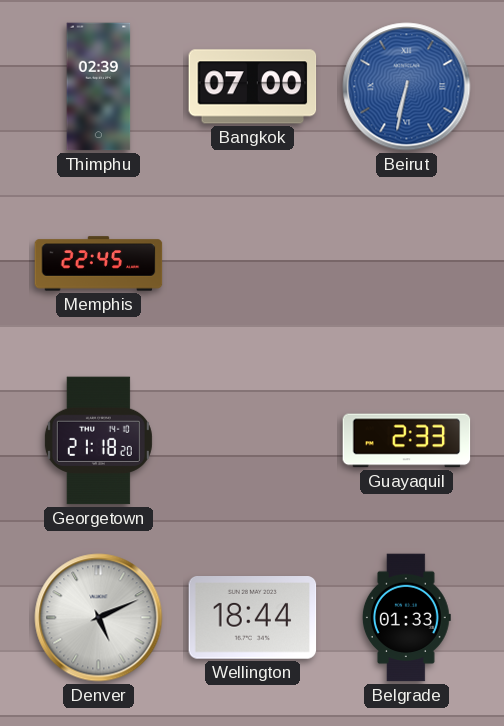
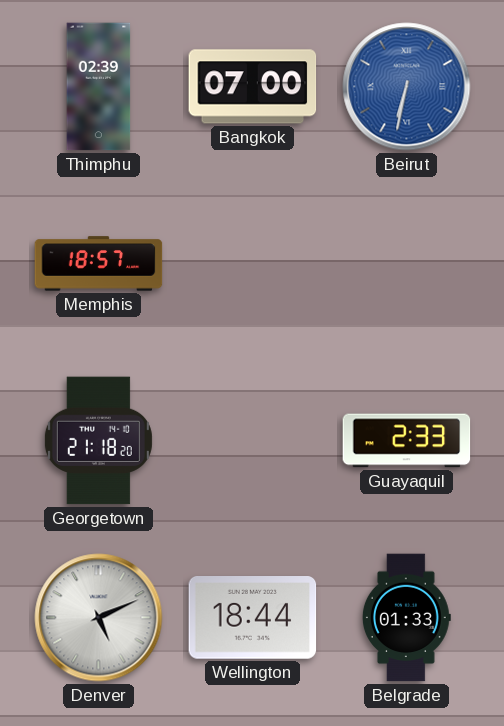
Memphis: 22:45 -> 18:57 (99, 264)
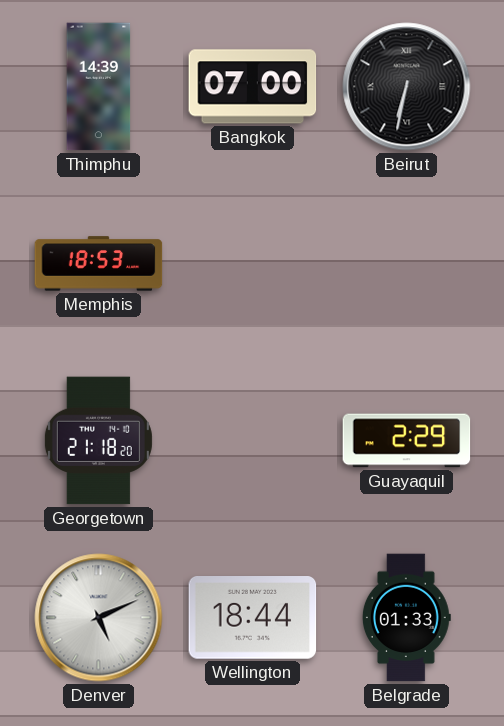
Thimphu: 02:39 -> 14:39 (99, 87)
Beirut dial: blue -> black (407, 87)
Memphis: 18:57 -> 18:53 (99, 264)
Guayaquil: 2:33 -> 2:29 (407, 441)
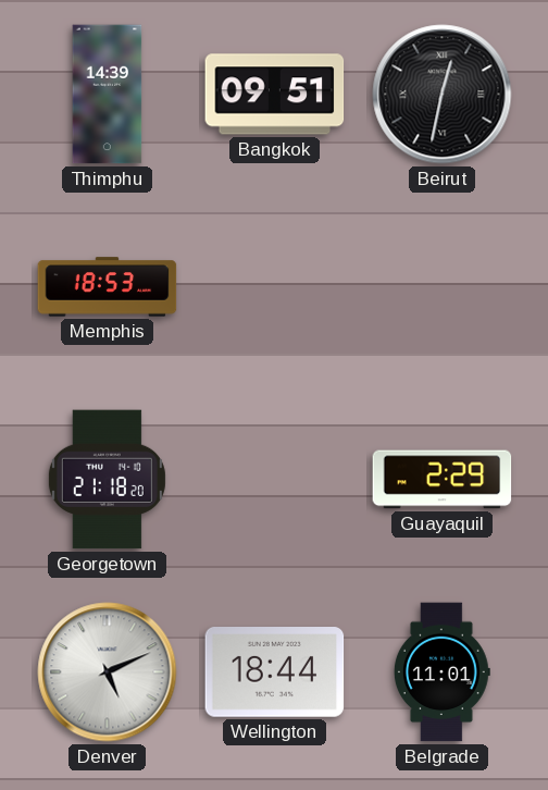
Bangkok: 07:00 -> 09:51 (275, 95)
Beirut: 6:32 -> 12:32 (443, 95)
Belgrade: 01:33 -> 11:01 (441, 672)
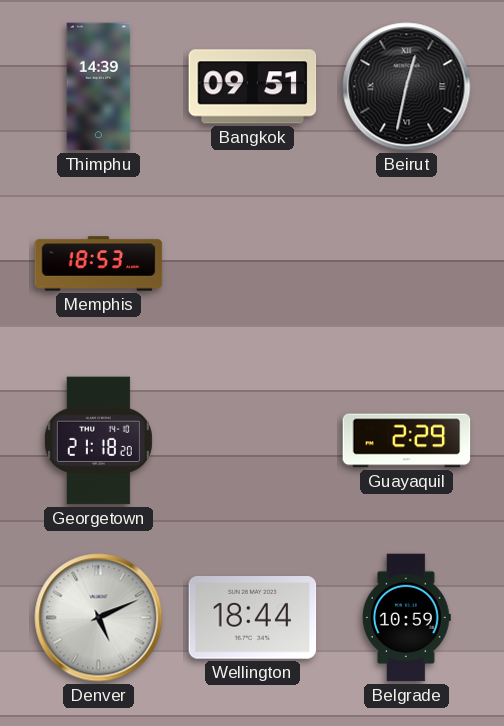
Belgrade: 11:01 -> 10:59 (406, 618)
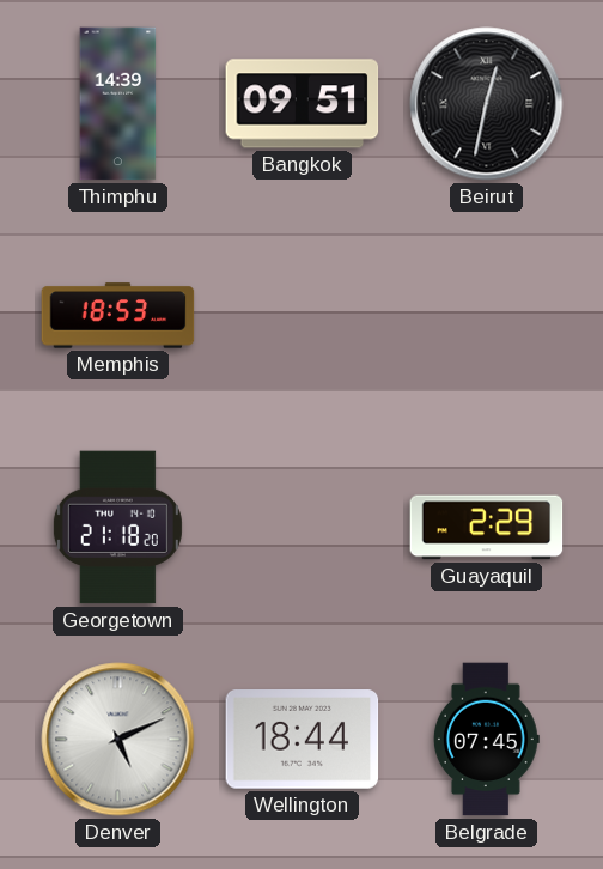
Belgrade: 10:59 -> 07:45 (486, 740)
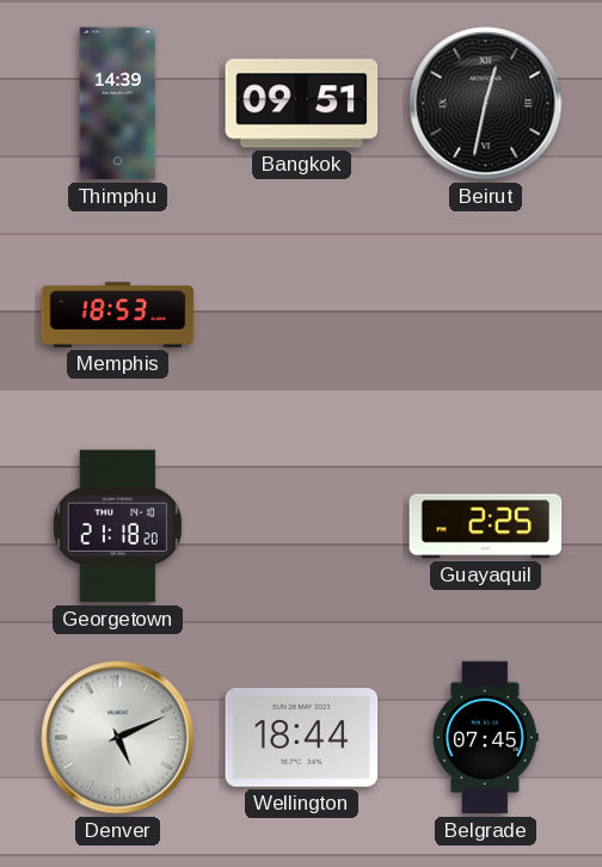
Guayaquil: 2:29 -> 2:25 (486, 527)
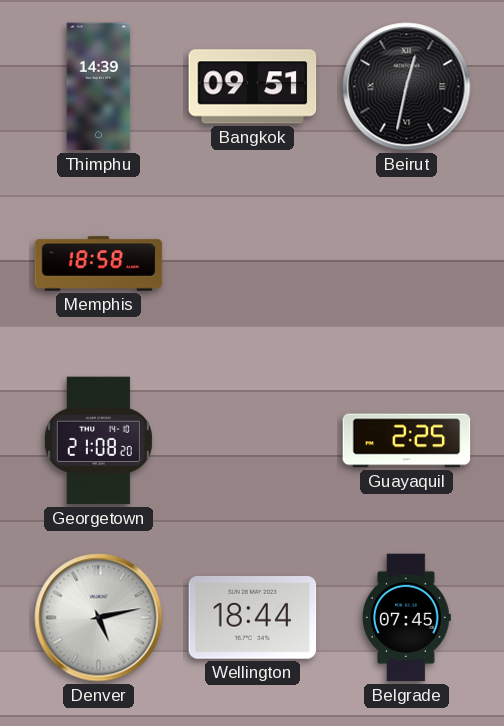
Memphis: 18:53 -> 18:58 (99, 264)
Georgetown: 21:18 -> 21:08 (98, 441)
Denver: 5:11 -> 5:13 (99, 618)
